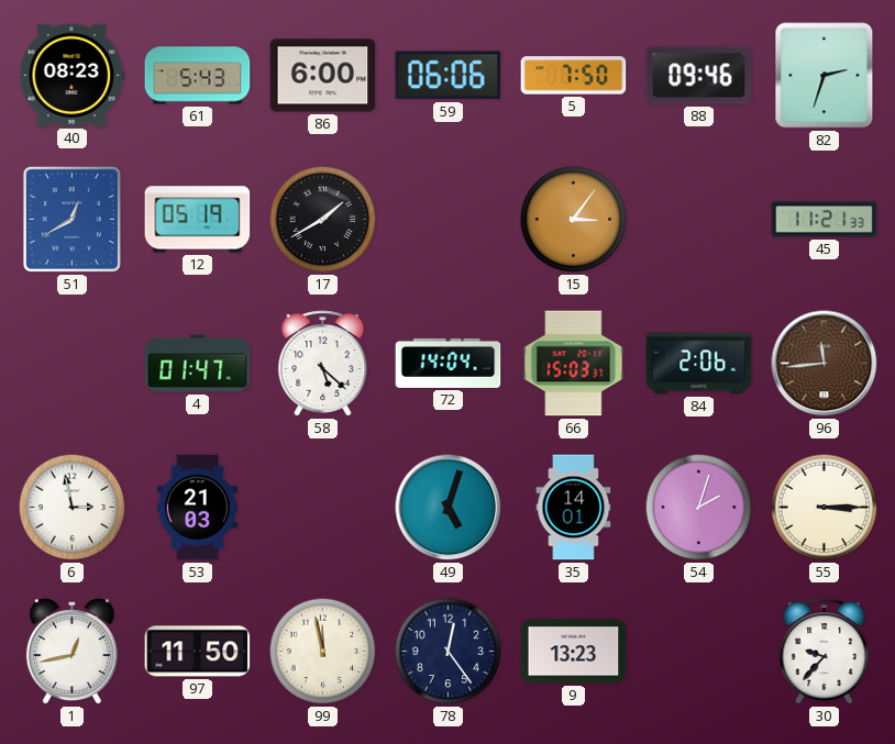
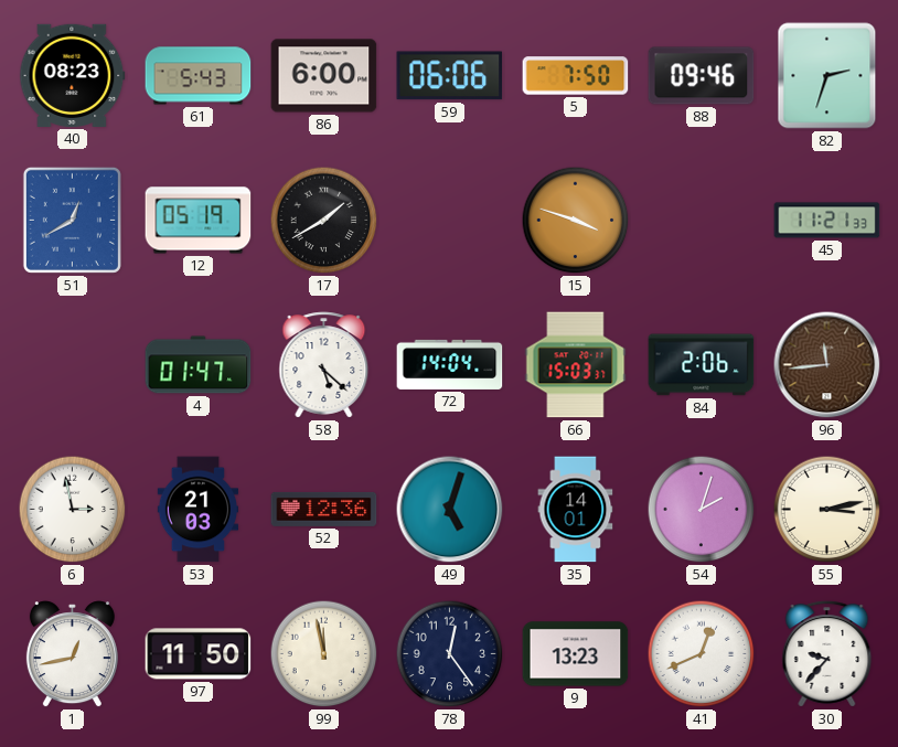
15: 3:06 -> 3:48 (576, 221)
52: none -> 12:36 (324, 509)
55: 3:15 -> 3:13 (827, 510)
41: none -> 12:41 (702, 654)
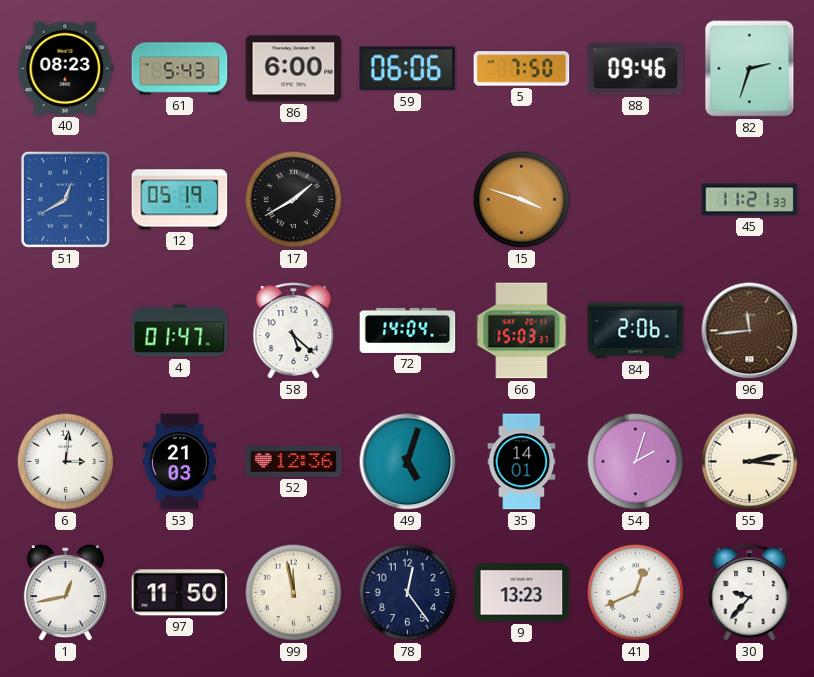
6: 2:58 -> 3:01 (66, 462)
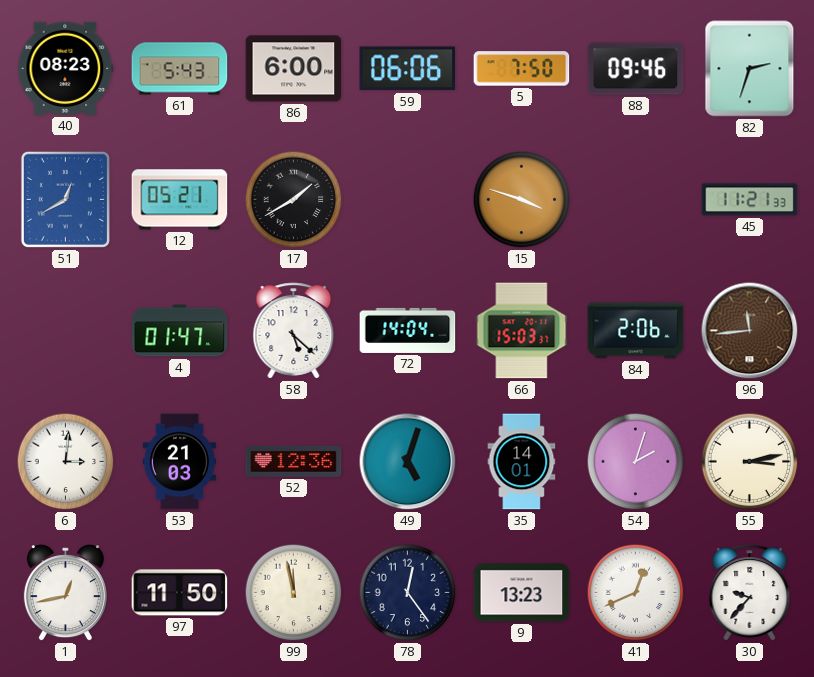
12: 05:19 -> 05:21 (180, 200)
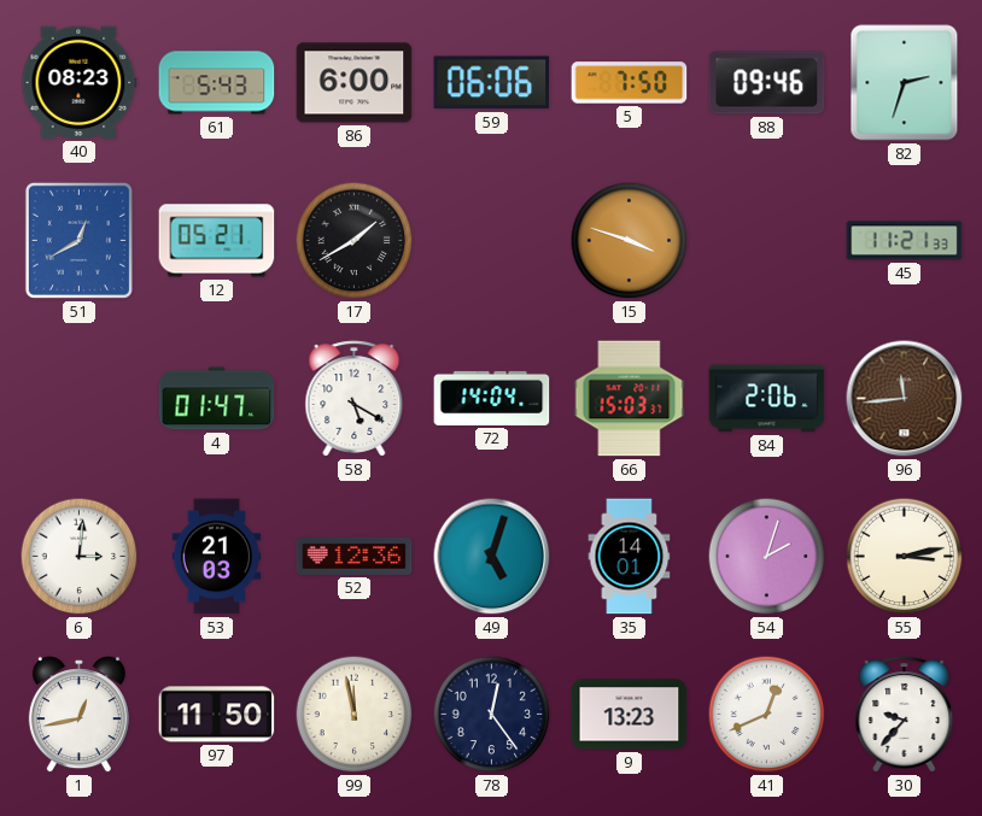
58: 5:22 -> 5:20 (355, 399)
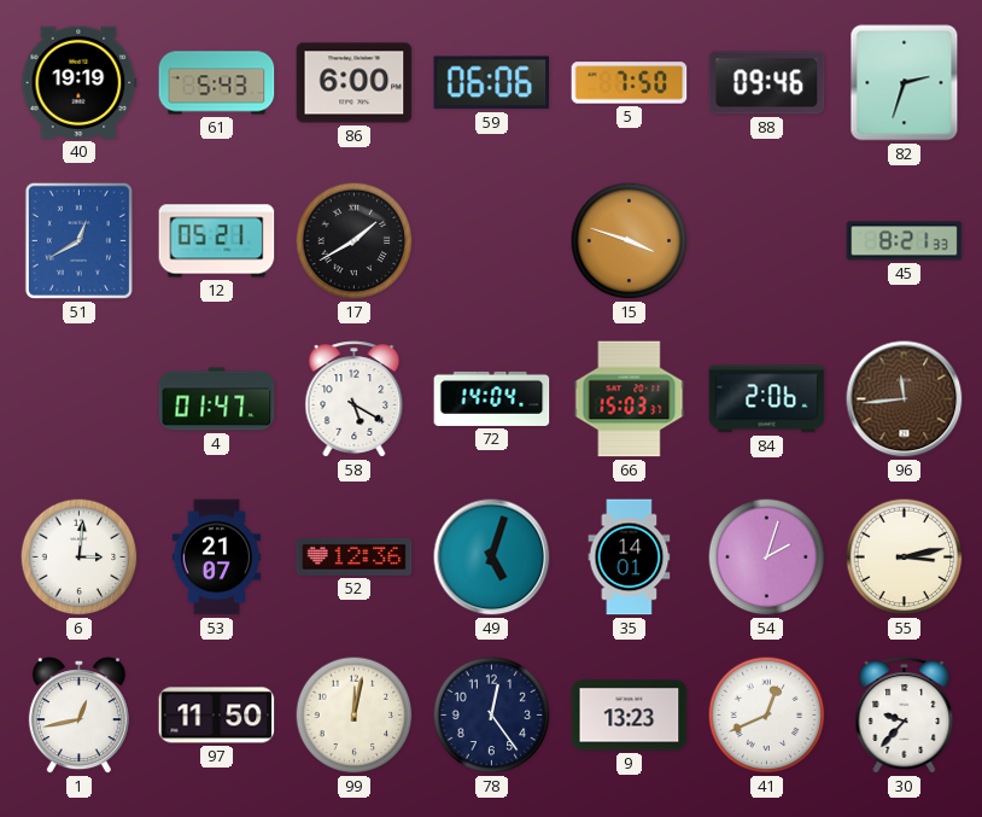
40: 08:23 -> 19:19 (80, 82)
45: 11:21 -> 8:21 (905, 241)
53: 21:03 -> 21:07 (216, 558)
99: 11:58 -> 12:02 (355, 716)
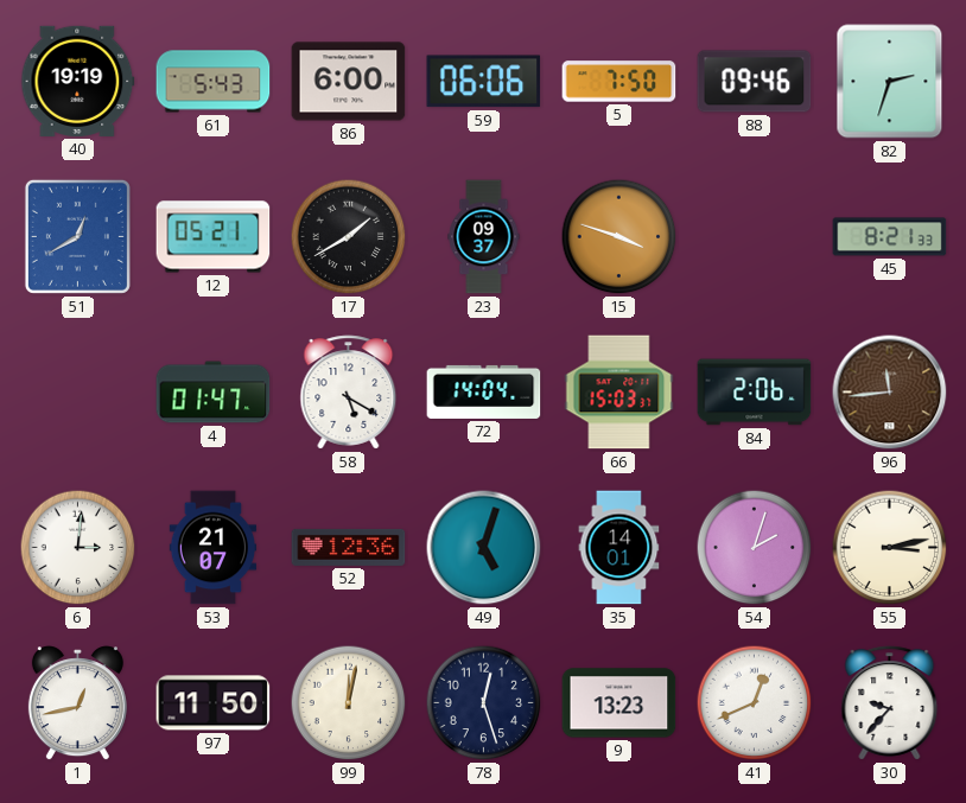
23: none -> 09:37 (484, 237)
78: 12:24 -> 12:27 (484, 703)
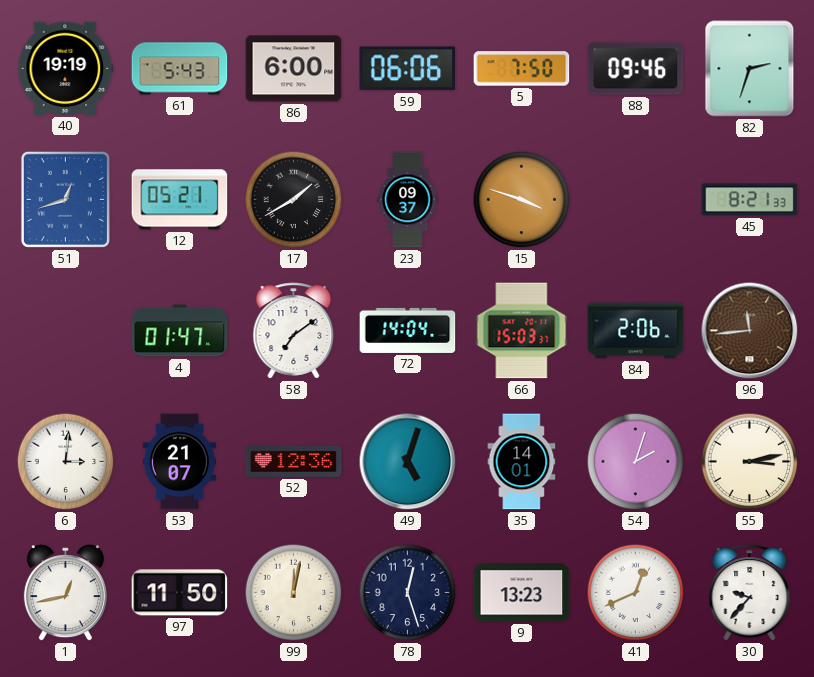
51: 12:40 -> 12:42 (65, 199)
58: 5:20 -> 7:09 (294, 331)
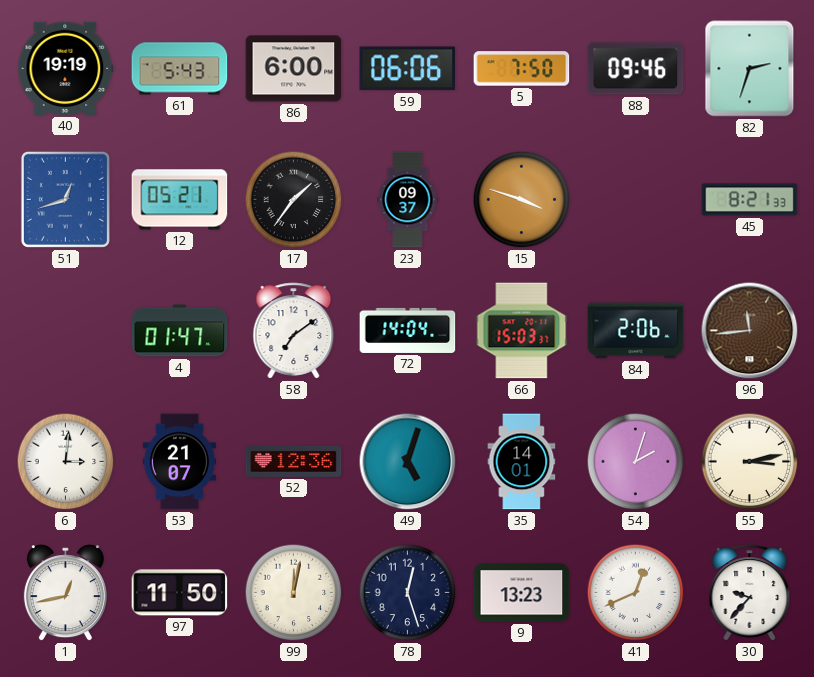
17: 1:40 -> 1:36 (294, 200)
